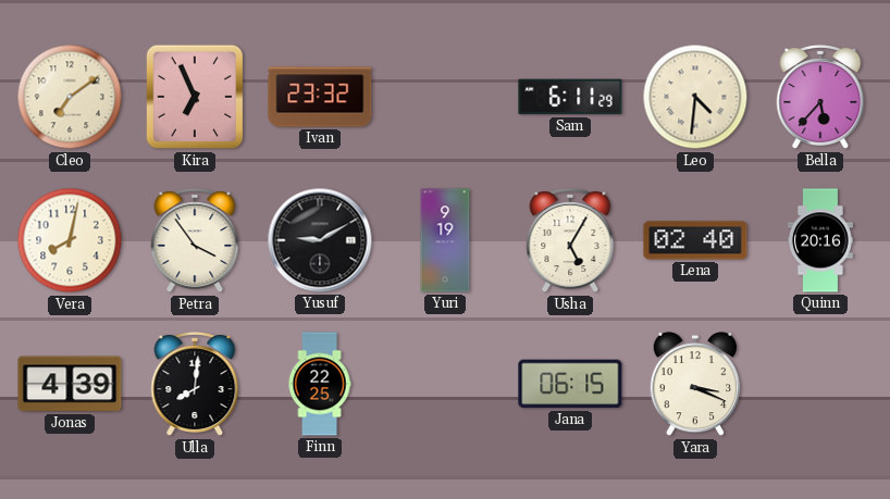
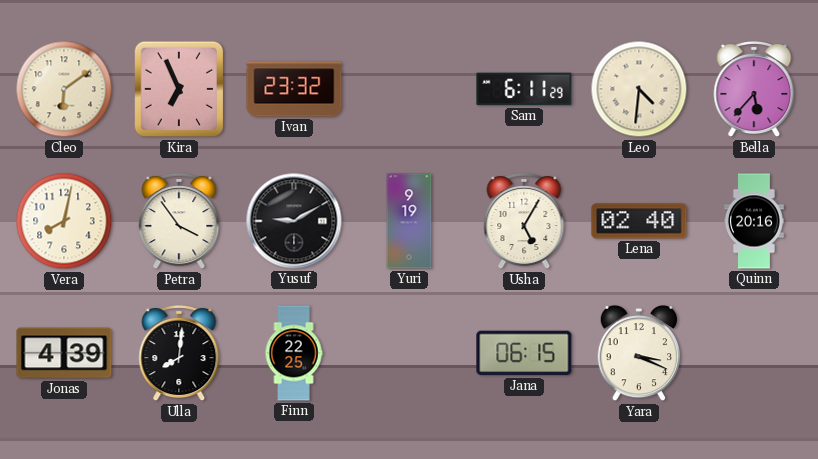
Cleo: 7:09 -> 6:09 (64, 89)
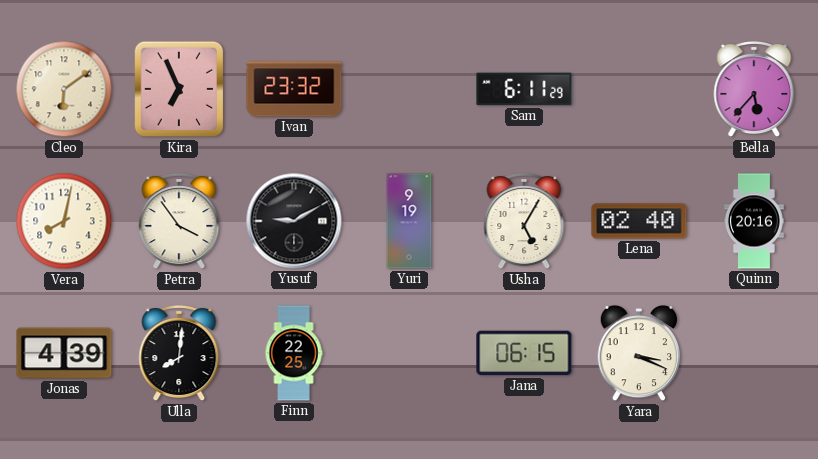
Leo: 4:31 -> none (639, 89)
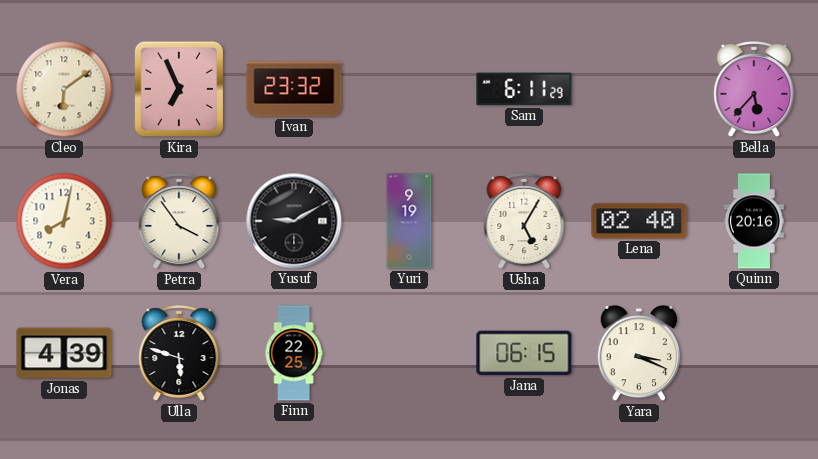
Ulla: 8:01 -> 5:48 (179, 354)
